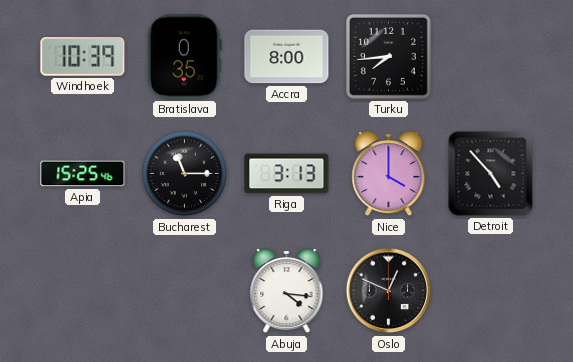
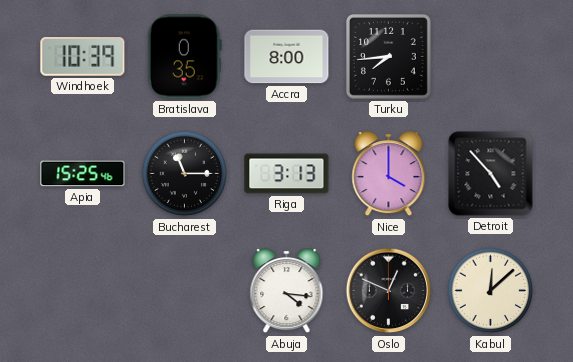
Kabul: none -> 12:08 (491, 291)
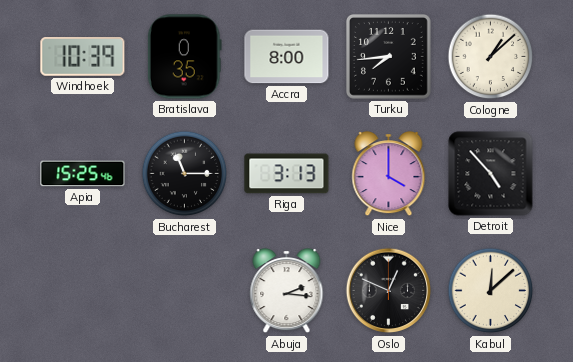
Cologne: none -> 1:08 (491, 57)
Abuja: 4:16 -> 2:16 (287, 292)
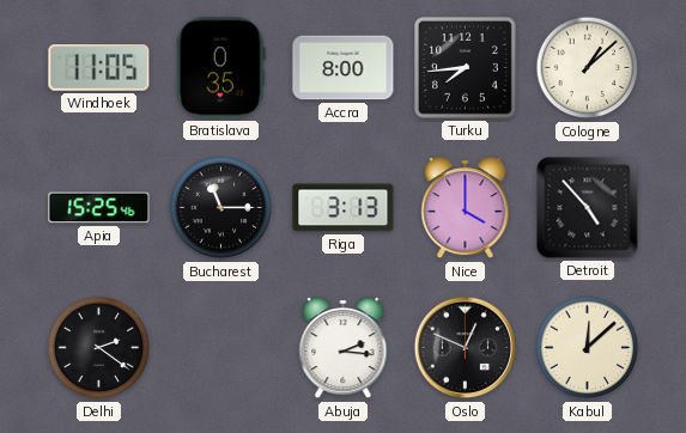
Windhoek: 10:39 -> 11:05 (99, 68)
Delhi: none -> 2:21 (99, 348)
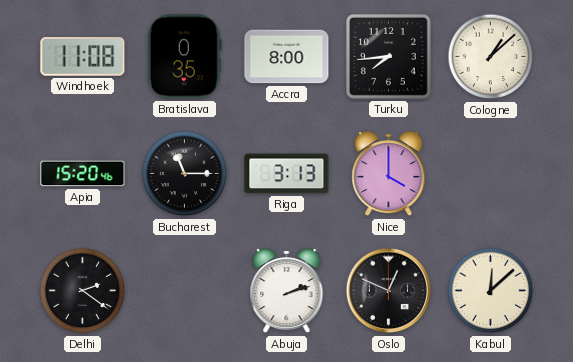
Windhoek: 11:05 -> 11:08 (83, 57)
Apia: 15:25 -> 15:20 (83, 174)
Detroit: 4:53 -> none (588, 208)
Abuja: 2:16 -> 2:12 (287, 292)
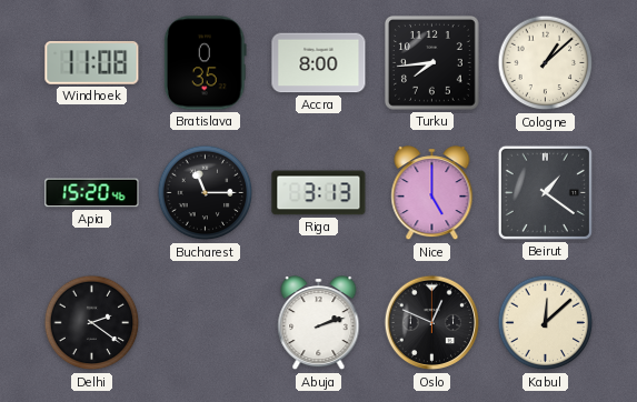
Nice: 4:00 -> 5:00 (432, 194)
Beirut: none -> 1:21 (545, 192)
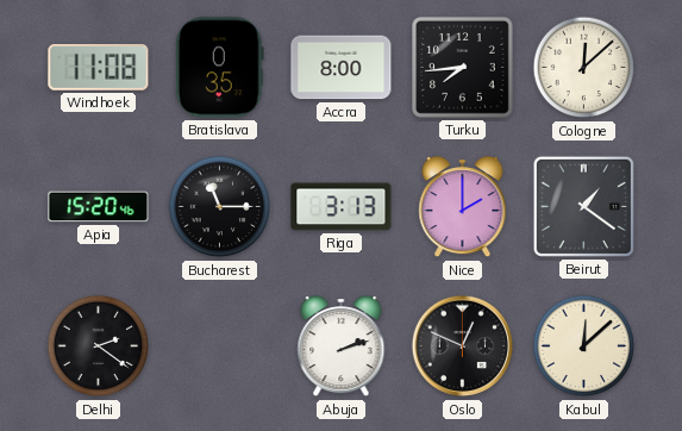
Cologne: 1:08 -> 12:08 (584, 68)
Nice: 5:00 -> 2:00 (463, 208)
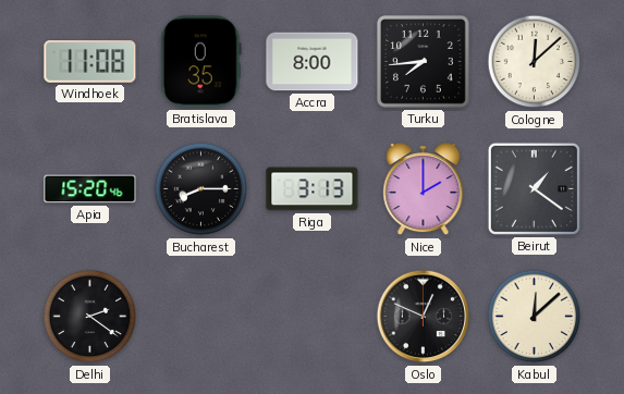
Bucharest: 11:15 -> 8:15 (201, 189)
Abuja: 2:12 -> none (342, 348)
